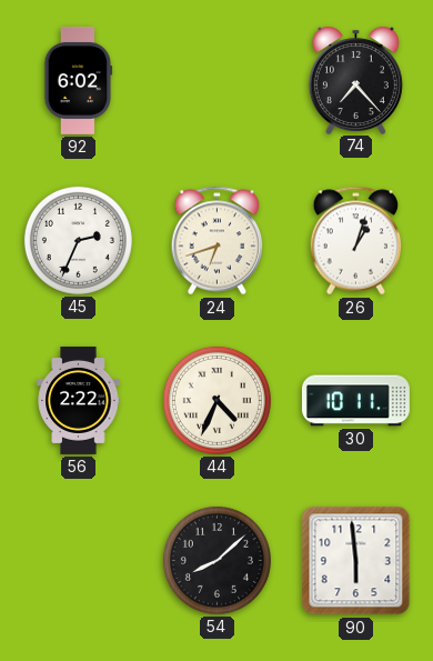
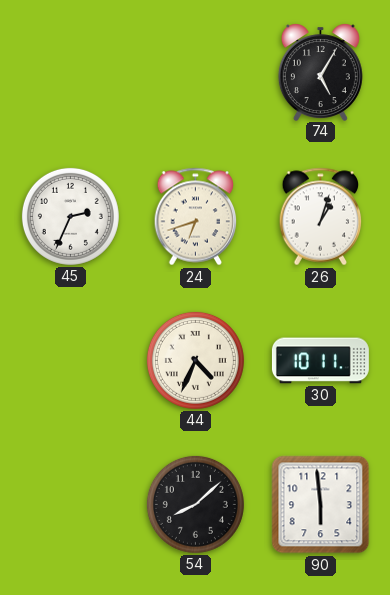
92: 6:02 -> none (79, 80)
74: 7:23 -> 5:05 (320, 72)
56: 2:22 -> none (79, 400)
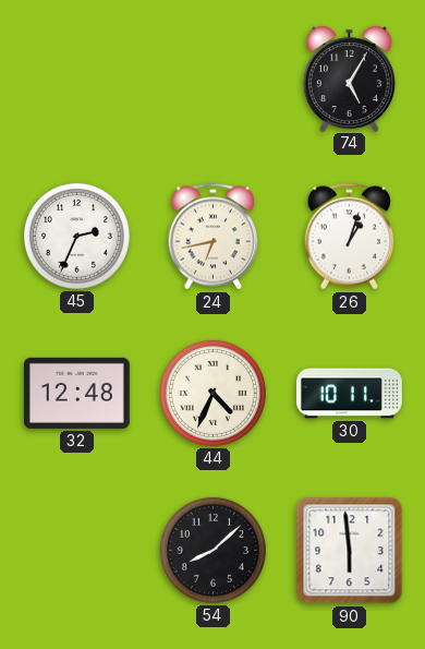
24: 6:42 -> 6:43 (214, 237)
32: none -> 12:48 (76, 393)
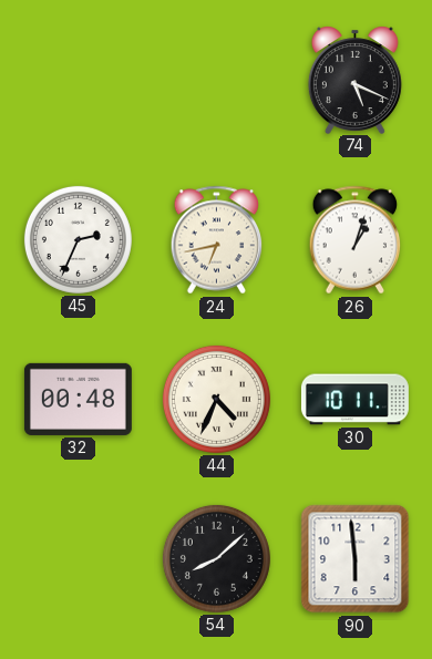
74: 5:05 -> 5:19 (354, 80)
32: 12:48 -> 00:48 (78, 399)
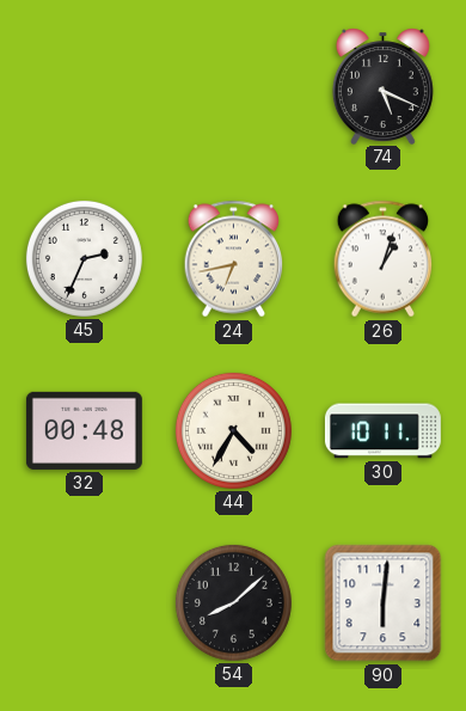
44: 4:34 -> 4:35 (233, 430)
90: 5:59 -> 6:01 (384, 603)
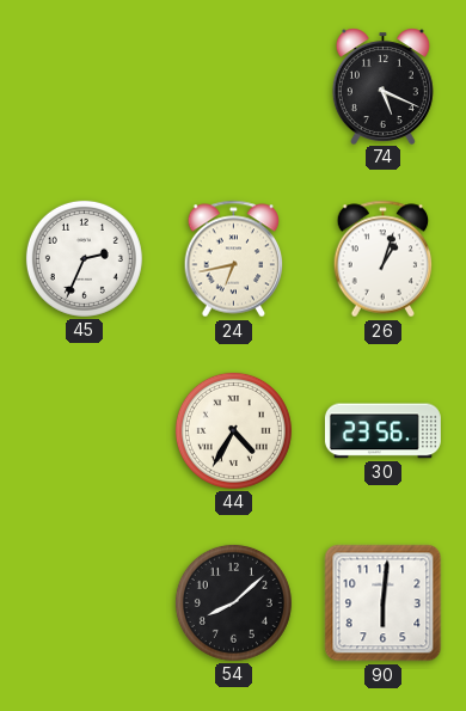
32: 00:48 -> none (84, 430)
30: 10:11 -> 23:56 (382, 431)
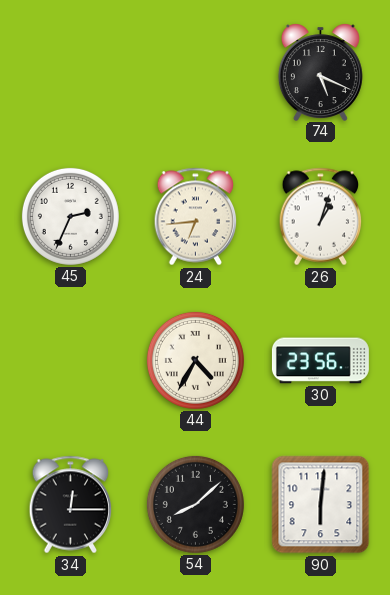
24: 6:43 -> 6:44 (196, 217)
34: none -> 12:15 (71, 505)
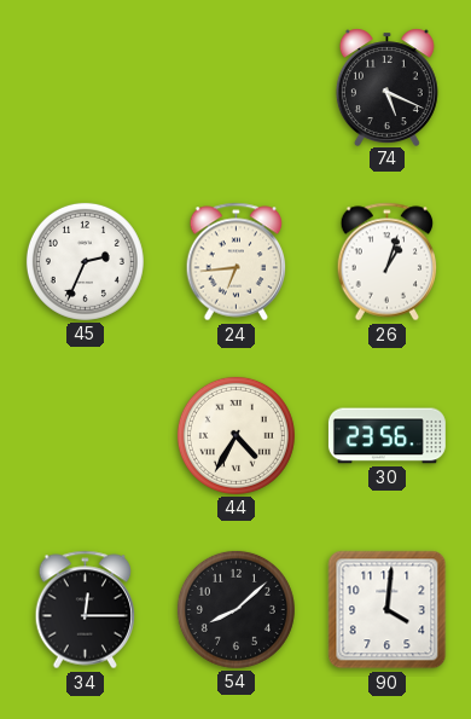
90: 6:01 -> 4:01 (388, 610)
